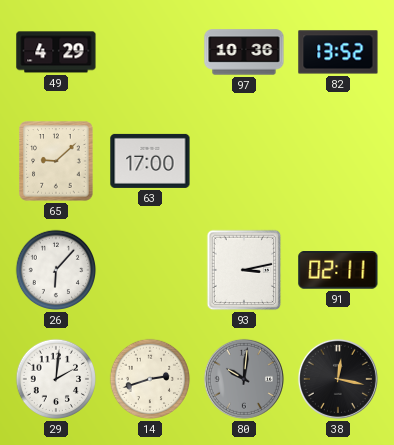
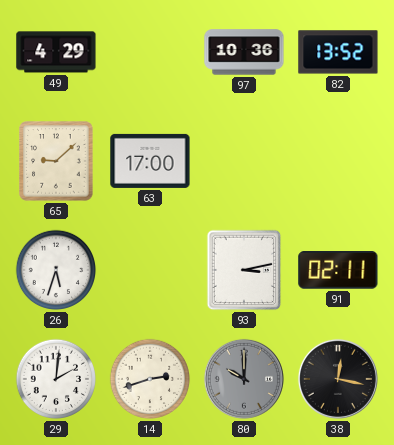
26: 6:07 -> 5:33 (56, 270)
80: 10:01 -> 10:00 (244, 379)
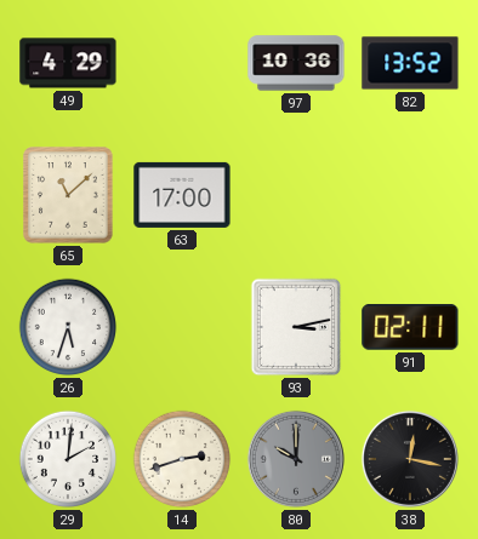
65: 9:08 -> 11:08 (68, 195)
